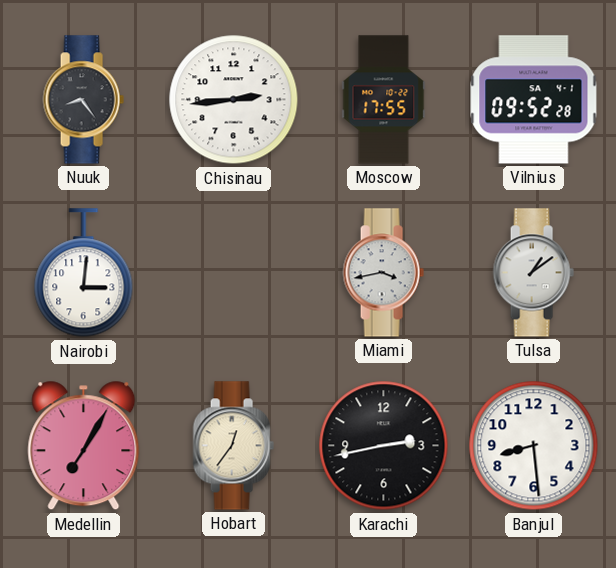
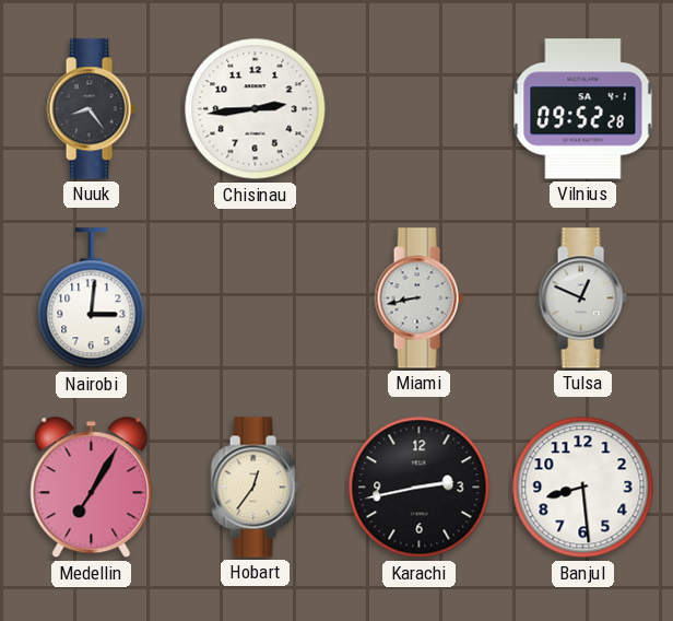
Moscow: 17:55 -> none (384, 100)
Miami: 3:43 -> 8:43 (418, 298)
Tulsa: 1:09 -> 12:49 (582, 298)
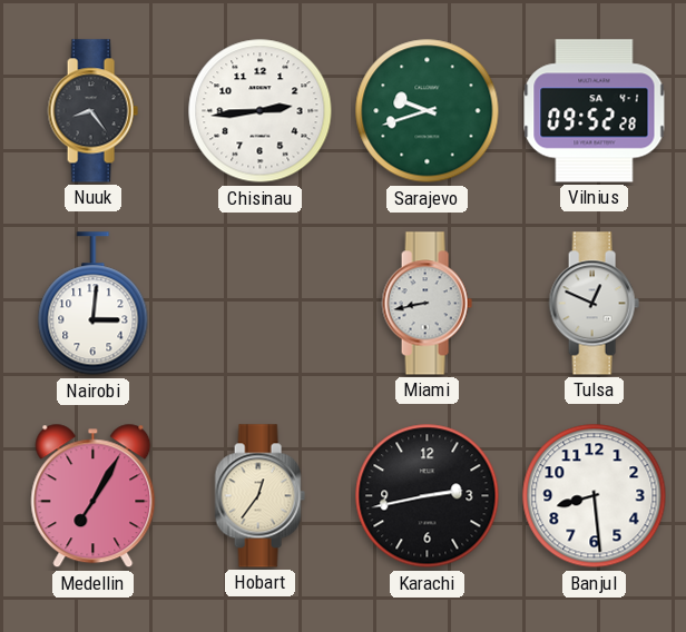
Sarajevo: none -> 9:42 (428, 111)
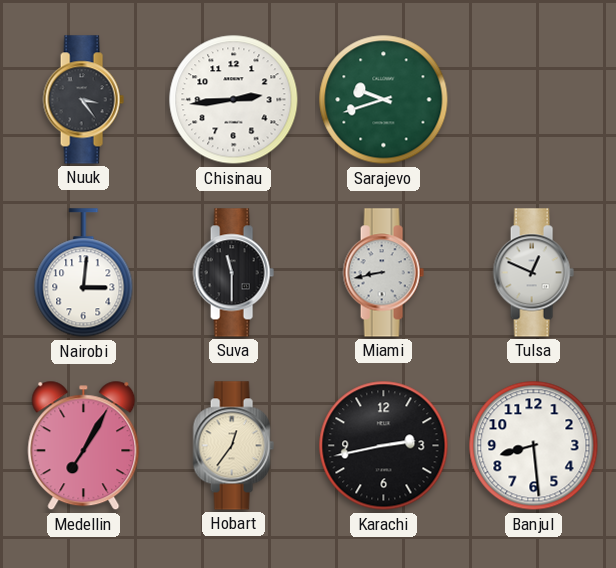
Nuuk: 8:24 -> 3:24 (83, 100)
Vilnius: 09:52 -> none (595, 111)
Suva: none -> 11:30 (233, 273)
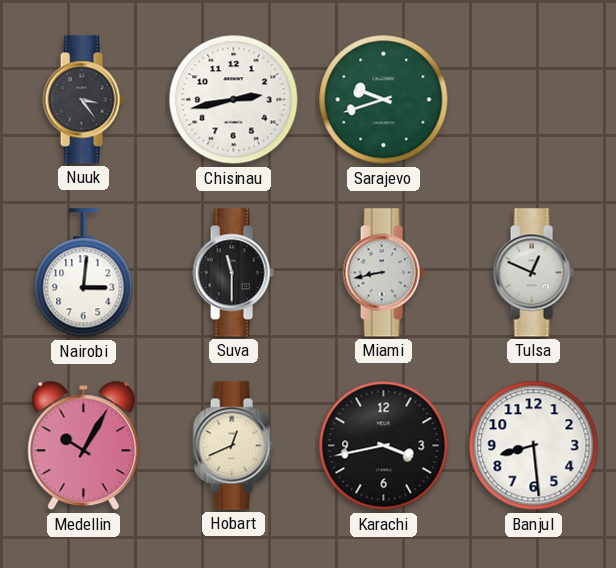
Chisinau: 2:44 -> 2:43 (234, 100)
Medellin: 7:05 -> 10:05 (84, 446)
Hobart: 12:36 -> 12:41 (233, 446)
Karachi: 2:43 -> 3:43 (384, 446)
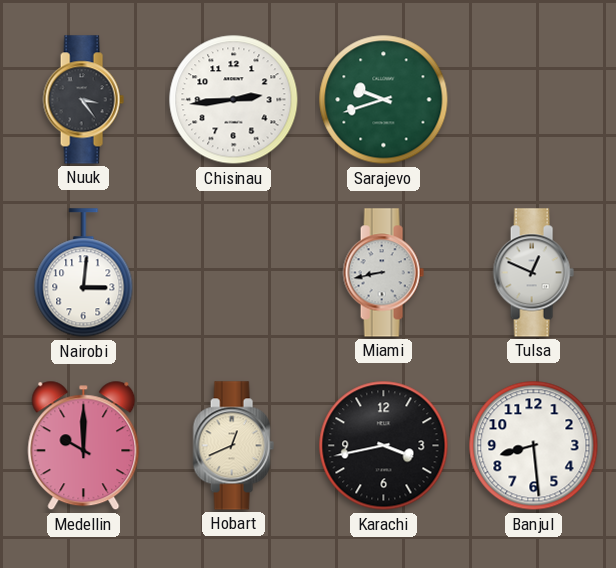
Chisinau: 2:43 -> 2:44 (234, 100)
Suva: 11:30 -> none (233, 273)
Medellin: 10:05 -> 10:00 (84, 446)
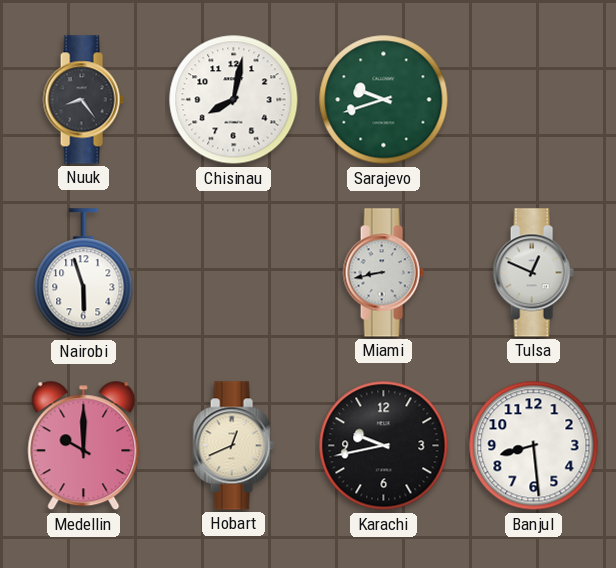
Nuuk: 3:24 -> 8:24 (83, 100)
Chisinau: 2:44 -> 8:02 (234, 100)
Nairobi: 3:01 -> 5:57 (84, 273)
Karachi: 3:43 -> 9:43 (384, 446)
